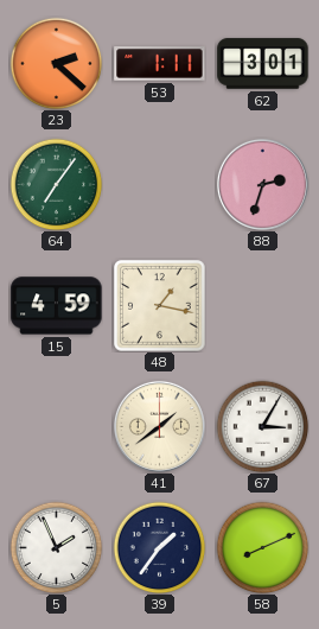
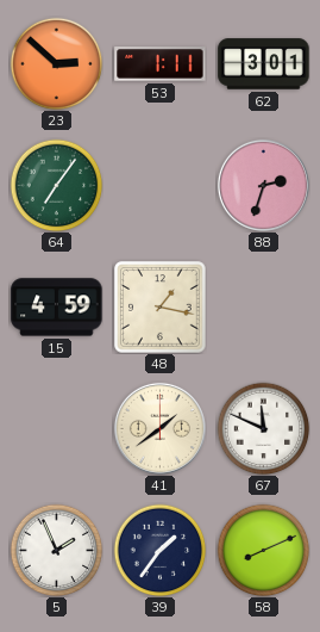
23: 2:22 -> 2:52 (56, 63)
67: 3:05 -> 11:49 (263, 428)
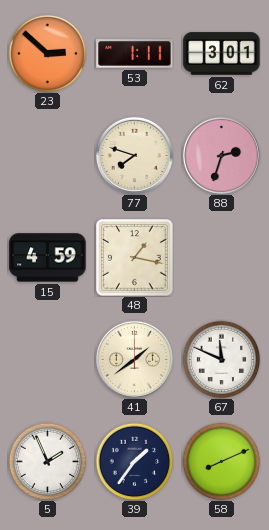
64: 7:06 -> none (56, 185)
77: none -> 7:48 (134, 155)
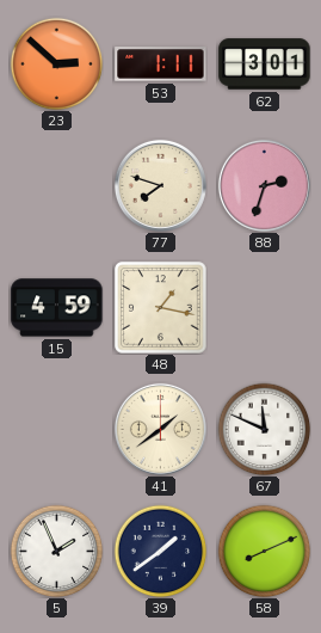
39: 1:36 -> 1:39 (160, 551)
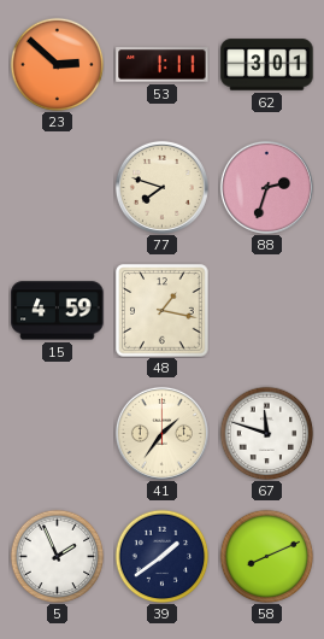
41: 1:39 -> 1:36 (161, 433)
67: 11:49 -> 11:48 (266, 433)
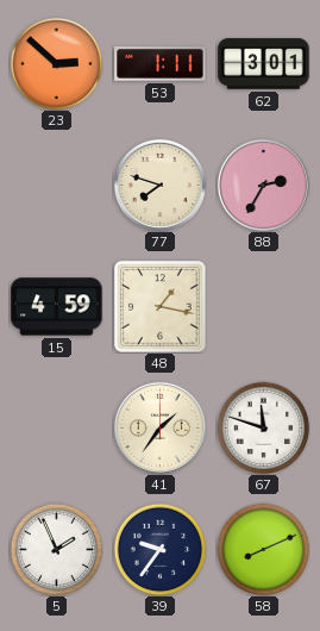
88: 2:33 -> 2:35 (263, 185)
39: 1:39 -> 9:36 (159, 549)
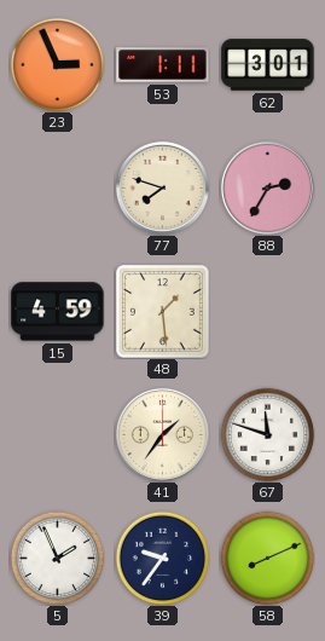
23: 2:52 -> 2:56 (57, 64)
48: 1:17 -> 1:29 (163, 312)
